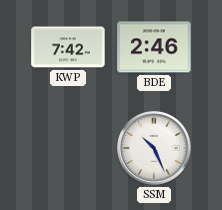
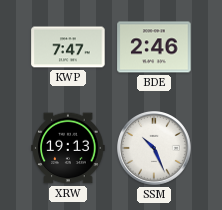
KWP: 7:42 -> 7:47 (68, 47)
XRW: none -> 19:13 (68, 148)
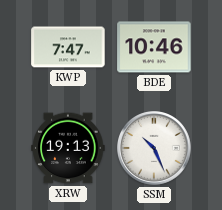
BDE: 2:46 -> 10:46 (154, 47)
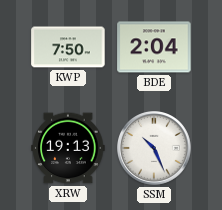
KWP: 7:47 -> 7:50 (68, 47)
BDE: 10:46 -> 2:04 (154, 47)
